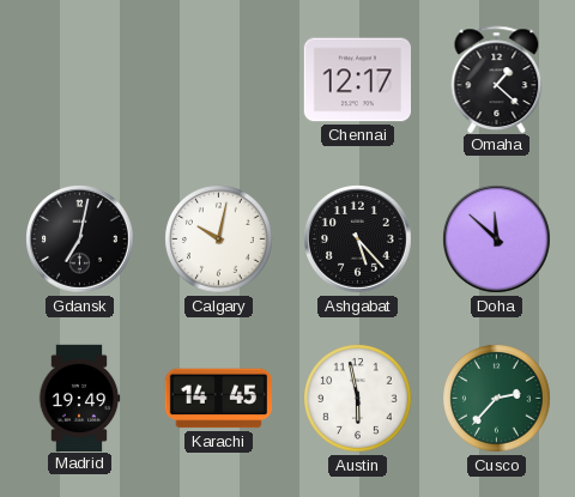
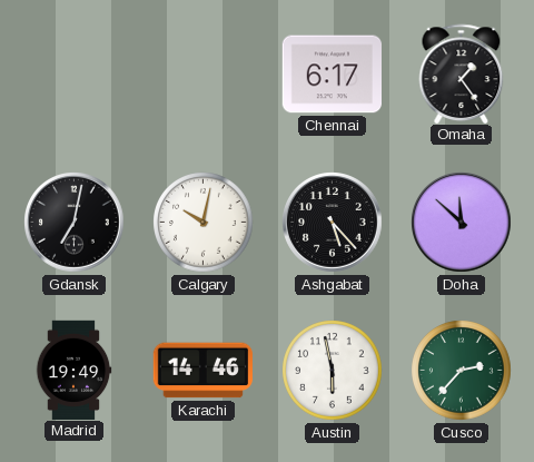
Chennai: 12:17 -> 6:17 (332, 75)
Omaha: 1:22 -> 1:24 (462, 73)
Karachi: 14:45 -> 14:46 (202, 371)
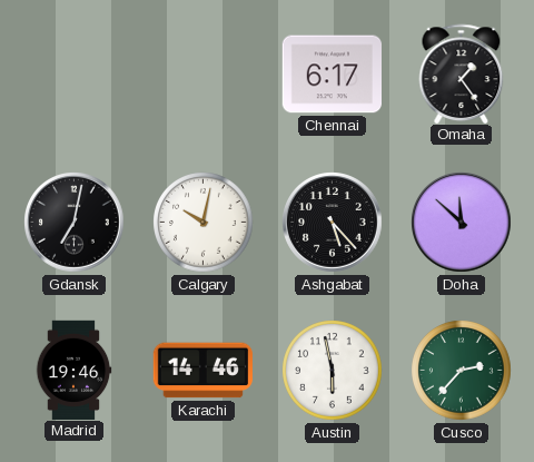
Madrid: 19:49 -> 19:46 (73, 370)
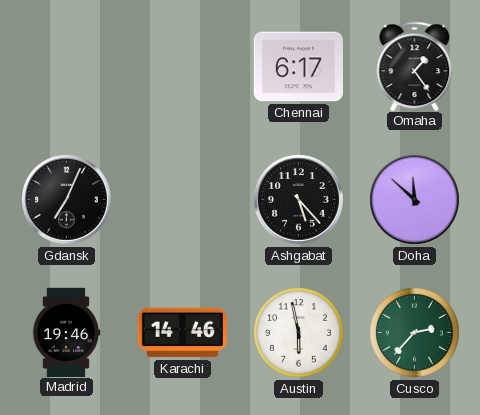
Gdansk: 7:02 -> 7:04 (67, 200)
Calgary: 10:02 -> none (204, 223)
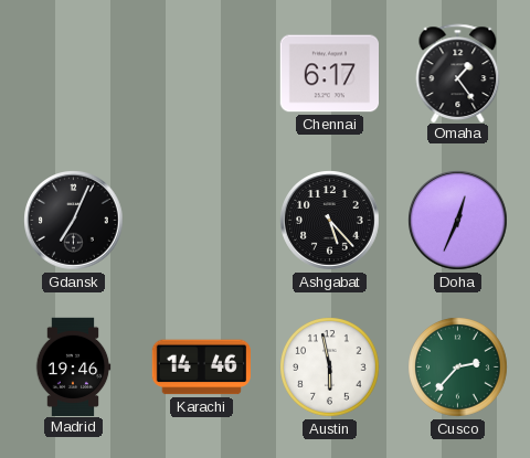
Doha: 11:52 -> 12:34 (458, 221)
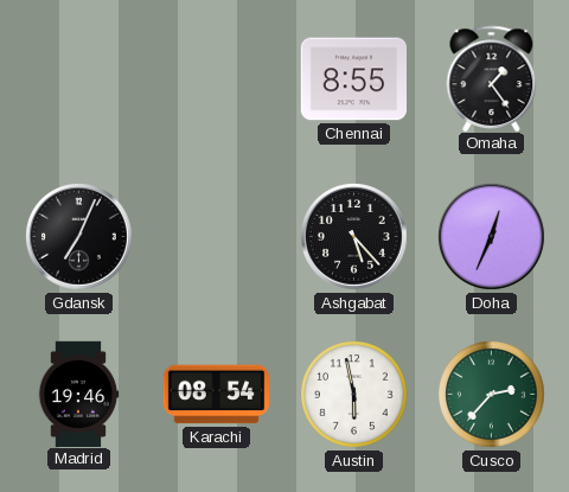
Chennai: 6:17 -> 8:55 (353, 79)
Karachi: 14:46 -> 08:54 (216, 395)
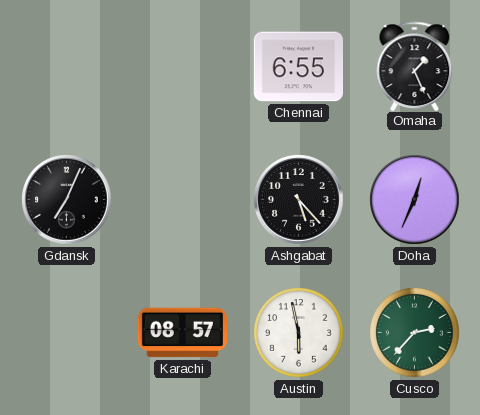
Chennai: 8:55 -> 6:55 (298, 67)
Omaha: 1:24 -> 1:26 (415, 66)
Madrid: 19:46 -> none (78, 394)
Karachi: 08:54 -> 08:57 (182, 333)
